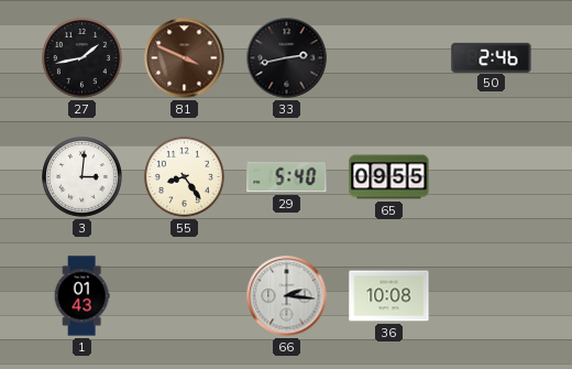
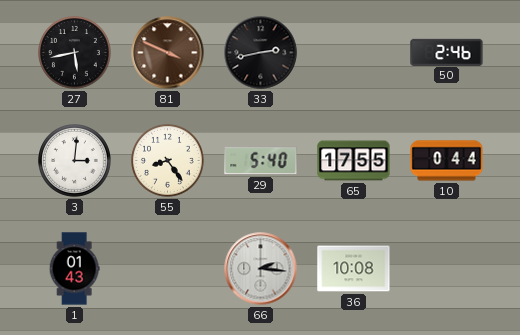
27: 1:43 -> 5:43 (75, 53)
65: 09:55 -> 17:55 (354, 161)
10: none -> 0:44 (447, 161)
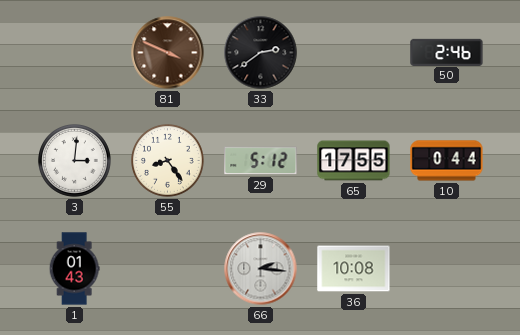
27: 5:43 -> none (75, 53)
33: 2:43 -> 2:39 (261, 53)
29: 5:40 -> 5:12 (261, 161)
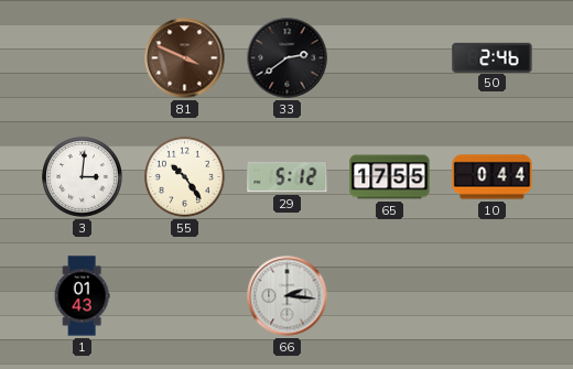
55: 8:24 -> 10:24 (185, 177)
36: 10:08 -> none (354, 269)
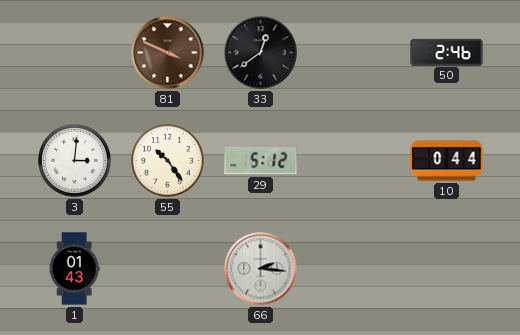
33: 2:39 -> 12:39 (261, 53)
65: 17:55 -> none (390, 177)
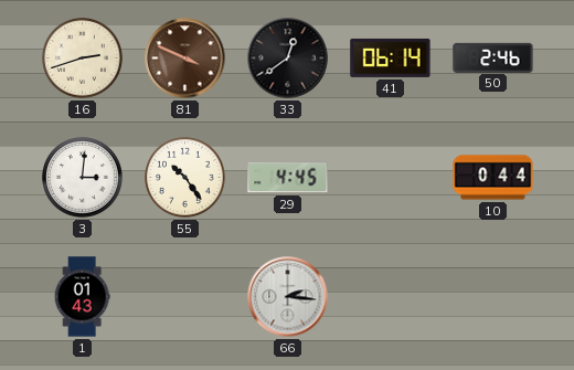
16: none -> 2:42 (83, 59)
41: none -> 06:14 (391, 57)
29: 5:12 -> 4:45 (288, 178)
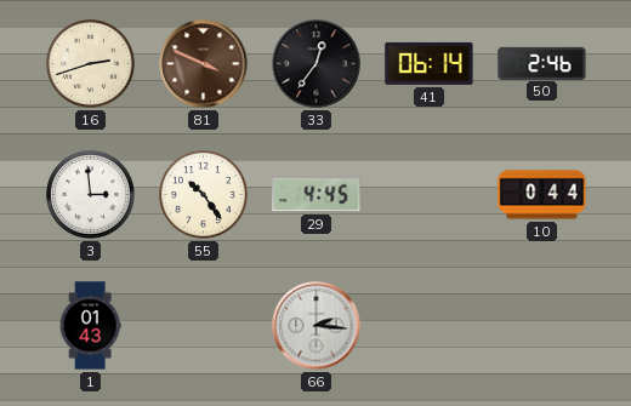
33: 12:39 -> 12:36 (317, 64)
3: 3:01 -> 2:59 (91, 195)
